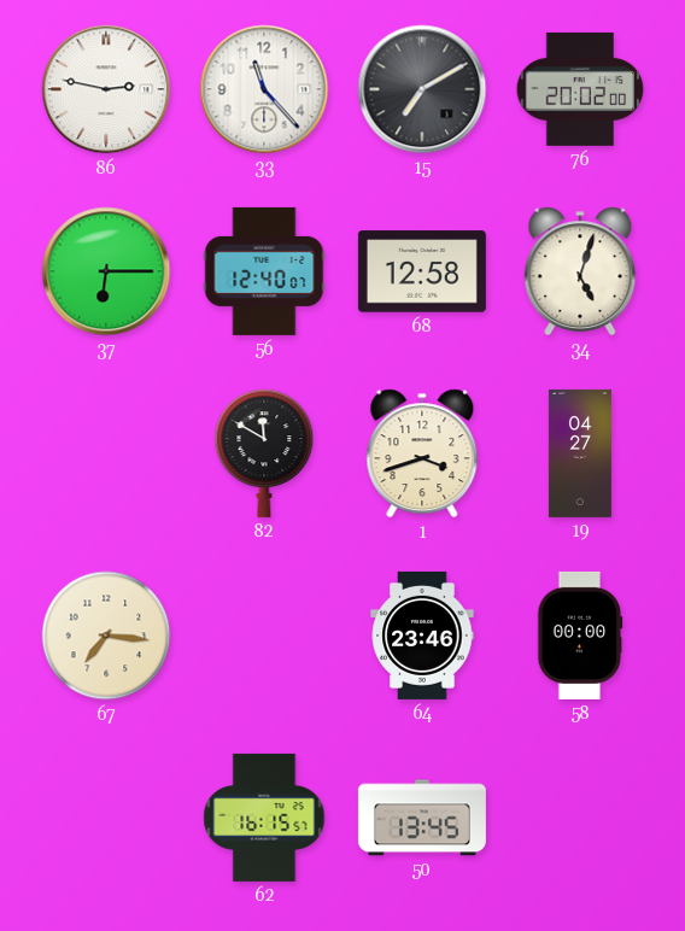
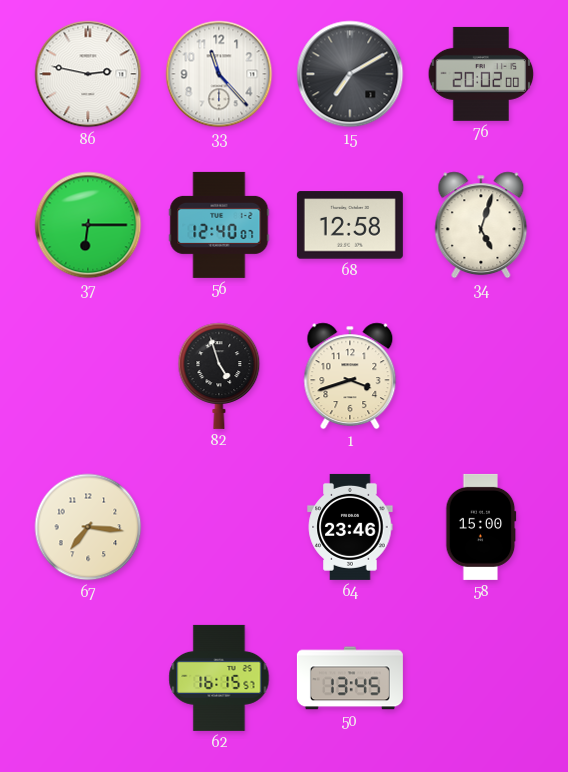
82: 11:50 -> 4:57 (219, 376)
19: 04:27 -> none (580, 453)
58: 00:00 -> 15:00 (481, 527)
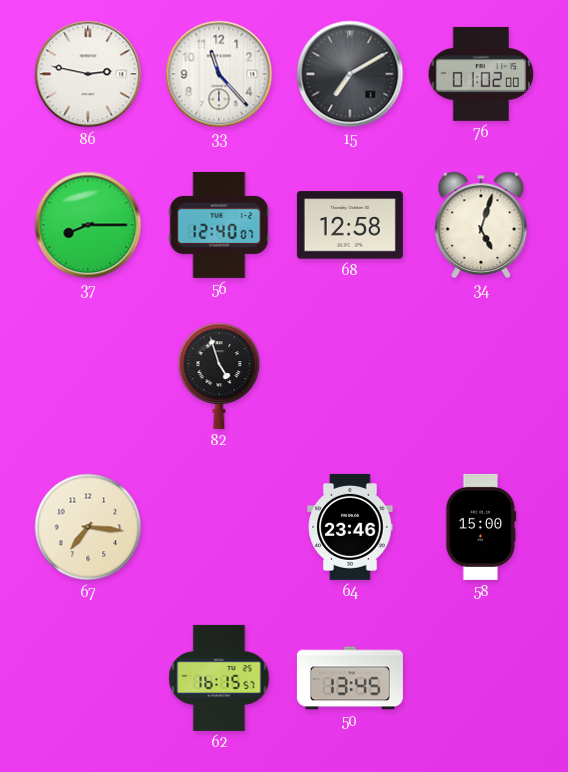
76: 20:02 -> 01:02 (481, 74)
37: 6:15 -> 8:15 (88, 225)
1: 3:42 -> none (350, 376)
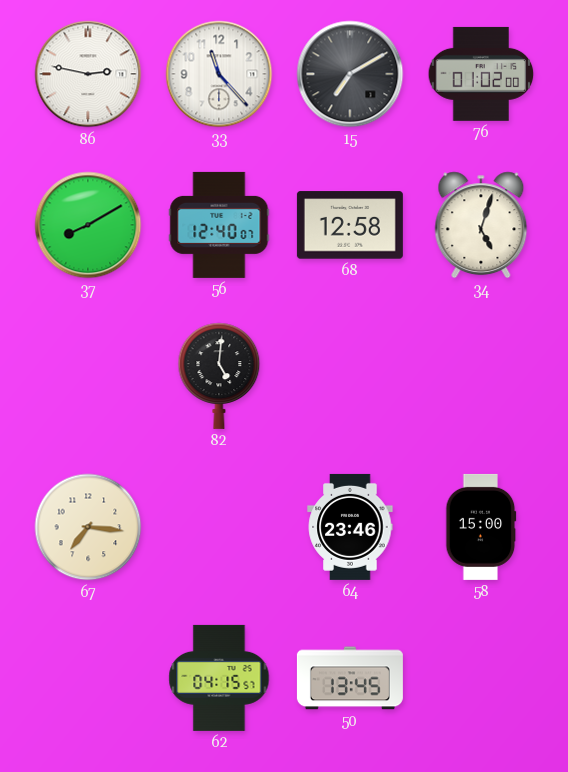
37: 8:15 -> 8:10 (88, 225)
82: 4:57 -> 5:01 (219, 376)
62: 16:15 -> 04:15 (219, 678)
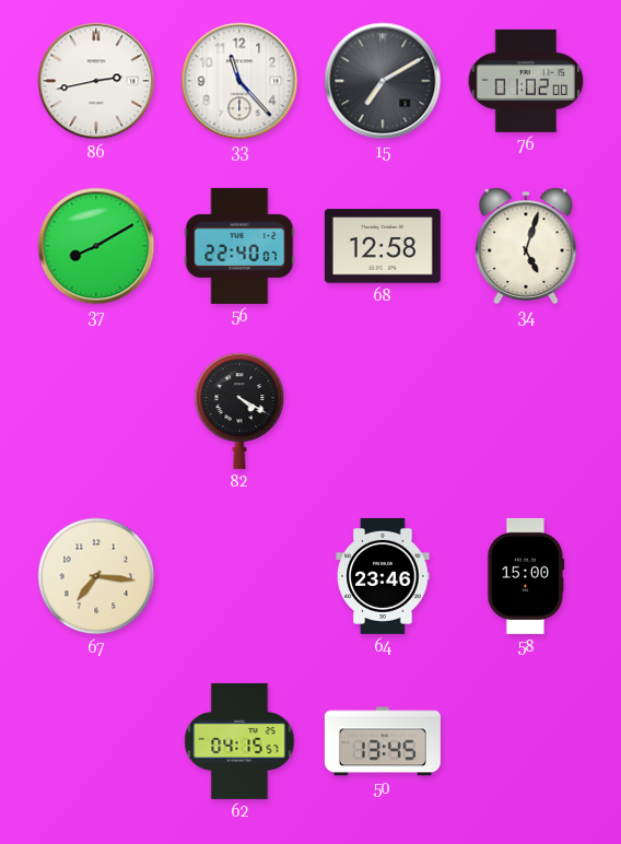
86: 2:47 -> 2:43 (96, 81)
56: 12:40 -> 22:40 (239, 246)
82: 5:01 -> 4:20 (239, 411)
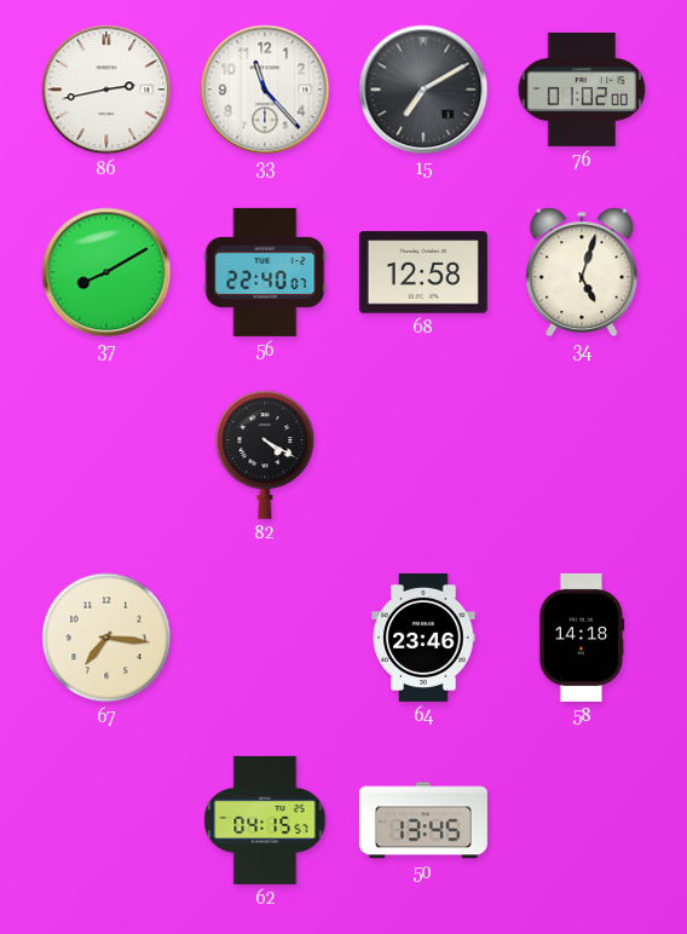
58: 15:00 -> 14:18 (582, 638)
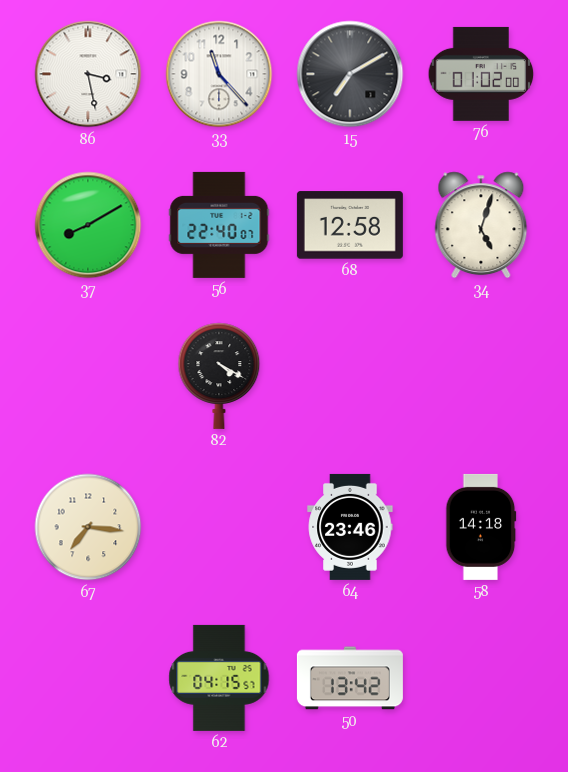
86: 2:43 -> 3:28 (88, 74)
50: 13:45 -> 13:42 (350, 678)
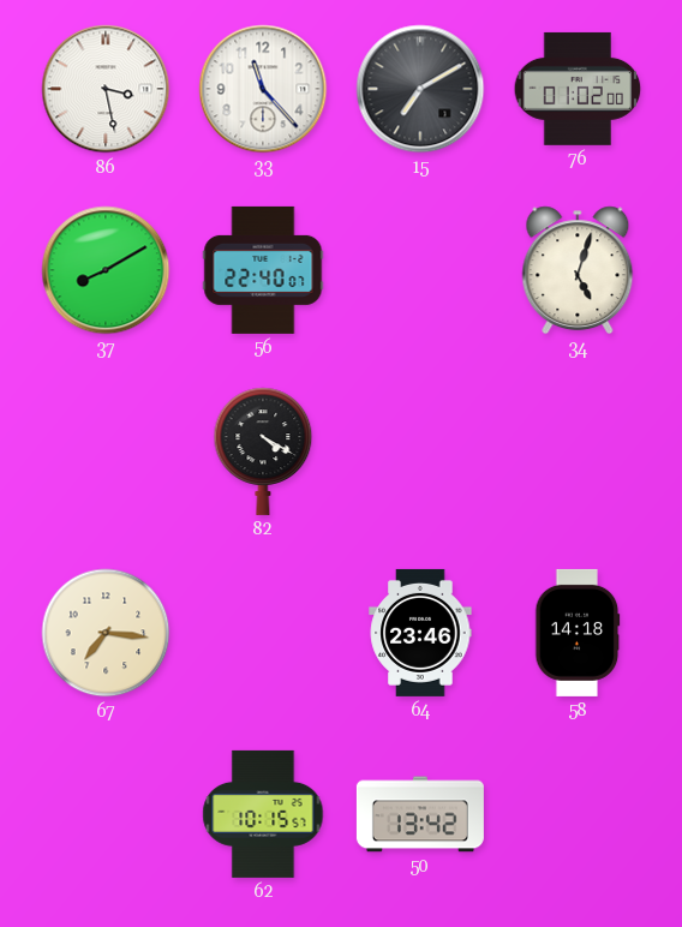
68: 12:58 -> none (350, 225)
62: 04:15 -> 10:15 (263, 814)
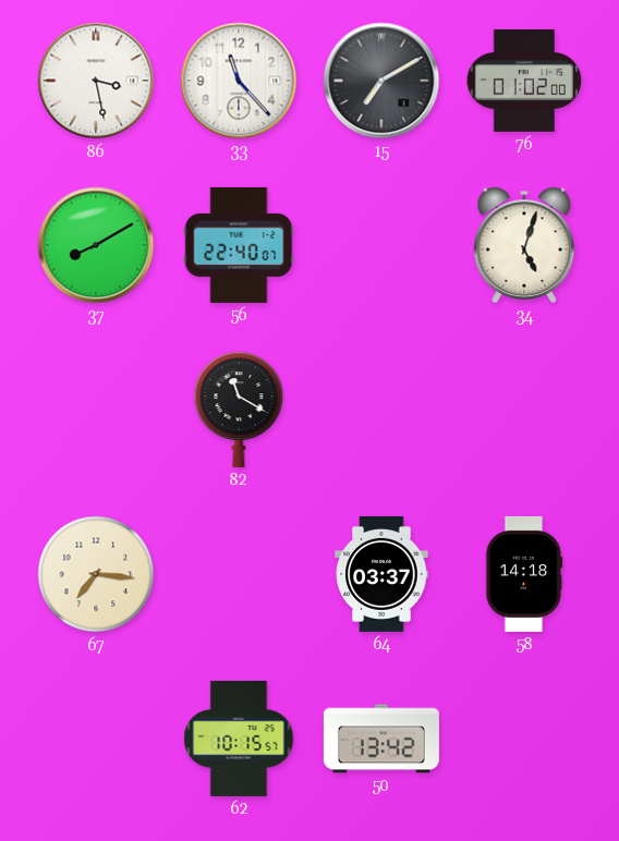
82: 4:20 -> 11:20 (239, 410)
64: 23:46 -> 03:37 (381, 574)
